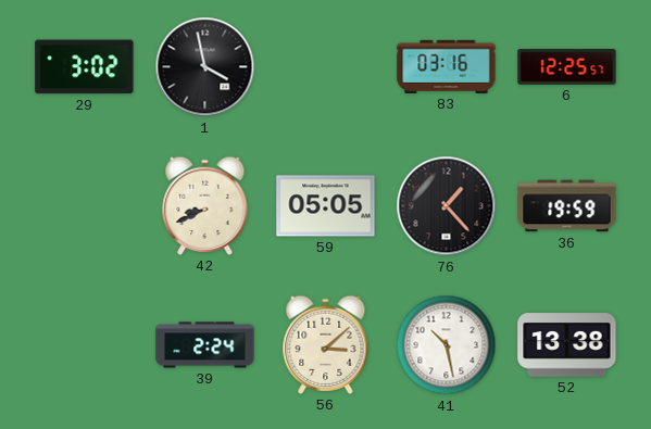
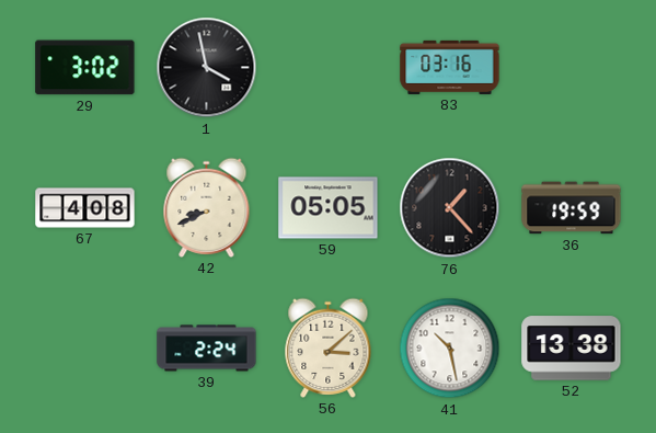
6: 12:25 -> none (567, 67)
67: none -> 4:08 (85, 208)
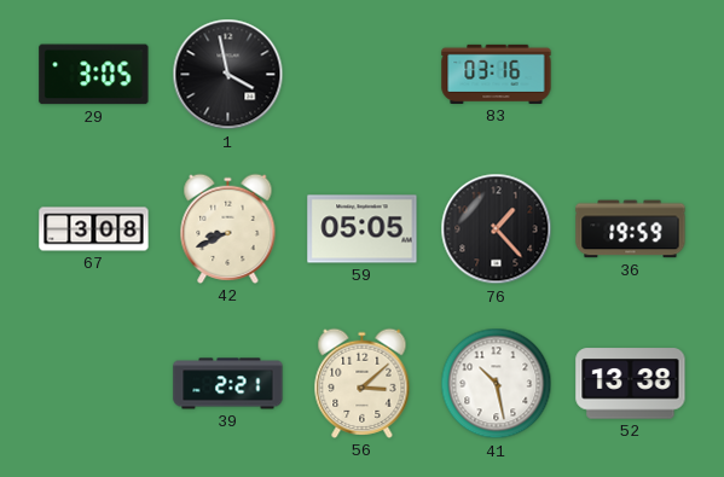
29: 3:02 -> 3:05 (94, 75)
67: 4:08 -> 3:08 (94, 229)
39: 2:24 -> 2:21 (228, 384)
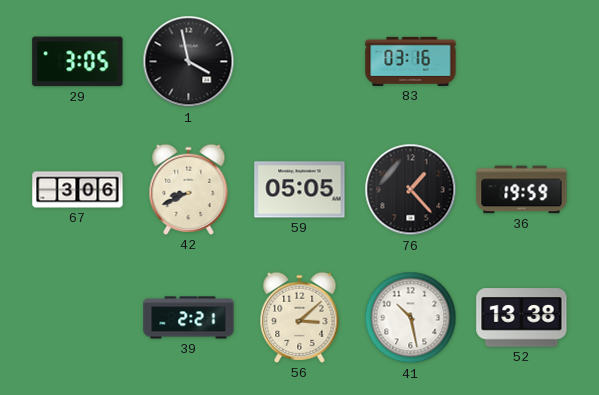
67: 3:08 -> 3:06 (78, 190)
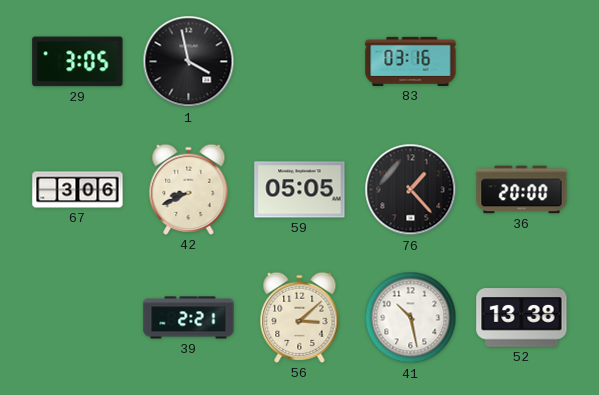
36: 19:59 -> 20:00 (522, 190)
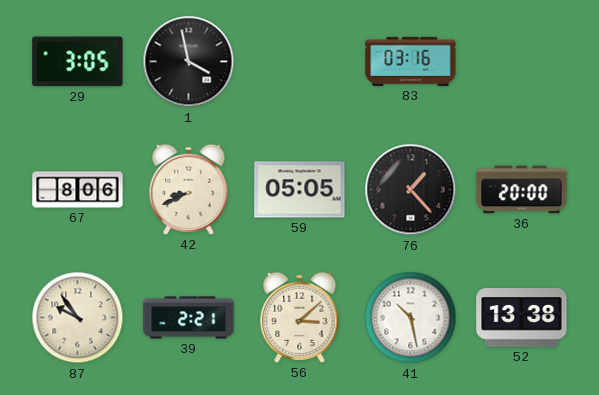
67: 3:06 -> 8:06 (78, 190)
87: none -> 9:54 (78, 318)
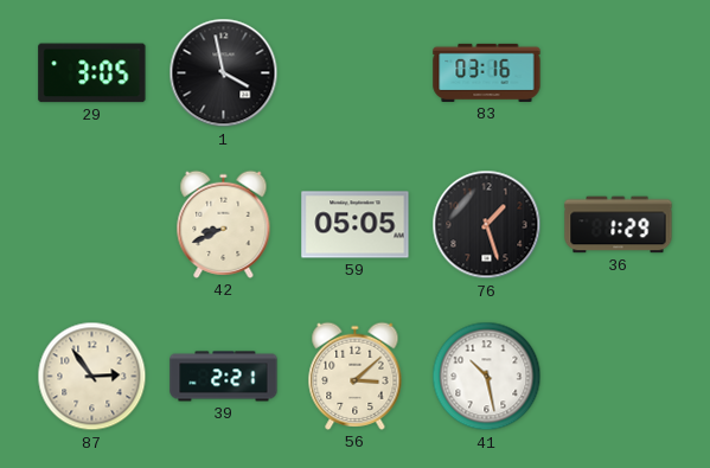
67: 8:06 -> none (78, 190)
76: 1:23 -> 1:27 (487, 225)
36: 20:00 -> 1:29 (619, 225)
87: 9:54 -> 2:54 (92, 377)
52: 13:38 -> none (522, 318)
